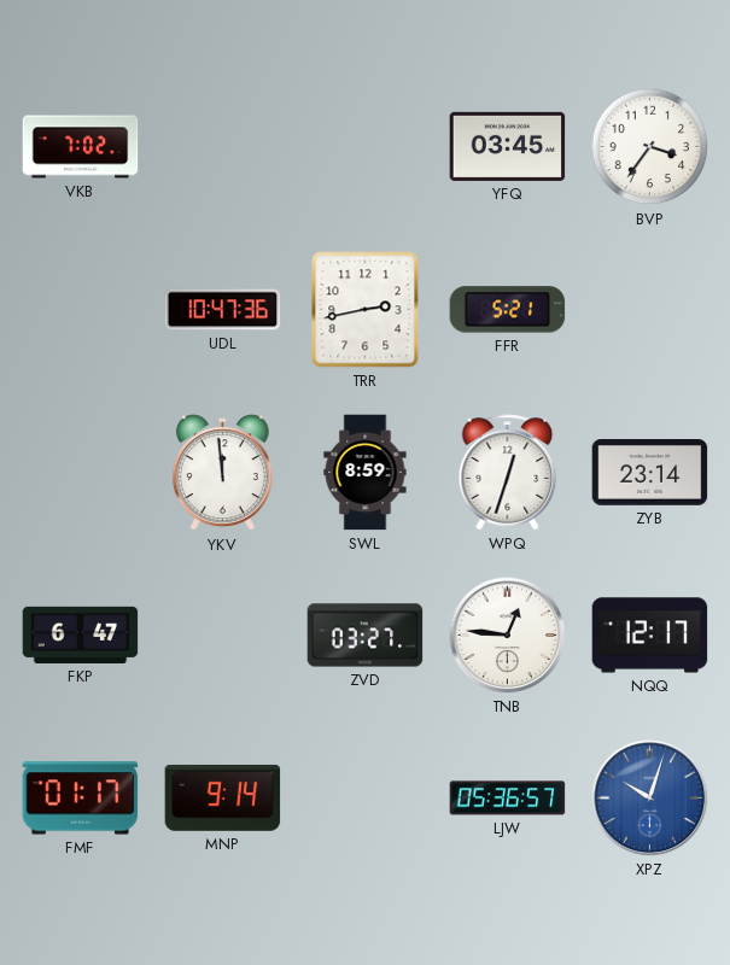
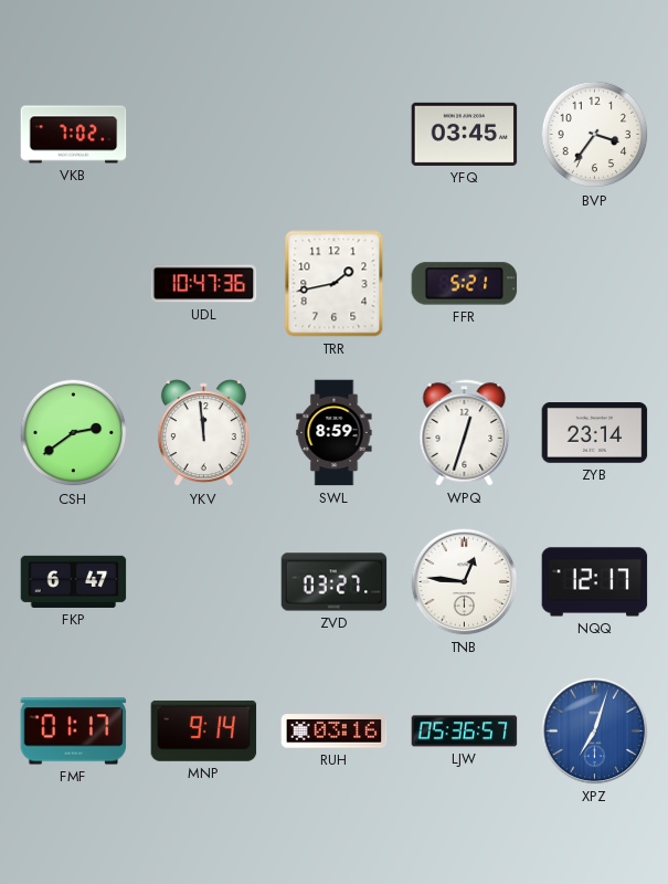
TRR: 2:43 -> 1:43 (335, 284)
CSH: none -> 2:39 (74, 433)
RUH: none -> 03:16 (335, 732)
XPZ: 10:03 -> 7:03 (595, 732)
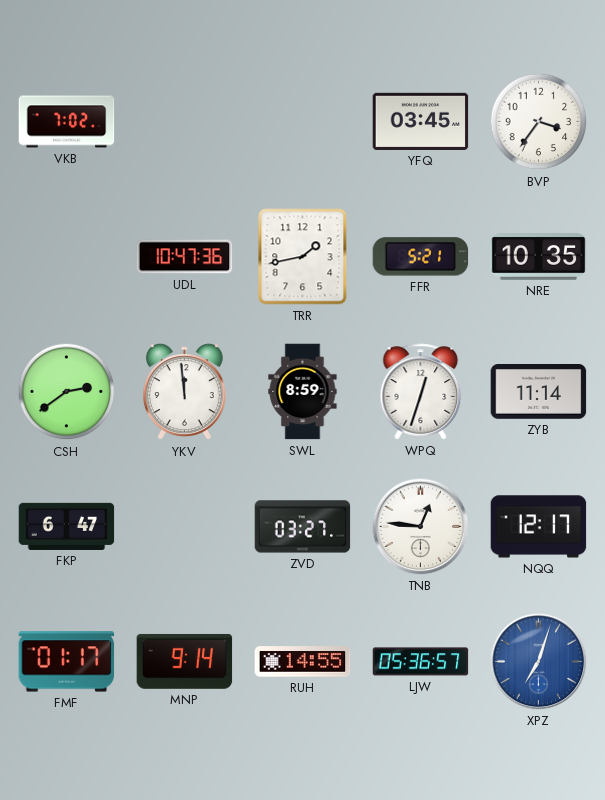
NRE: none -> 10:35 (539, 257)
ZYB: 23:14 -> 11:14 (539, 392)
RUH: 03:16 -> 14:55 (303, 662)
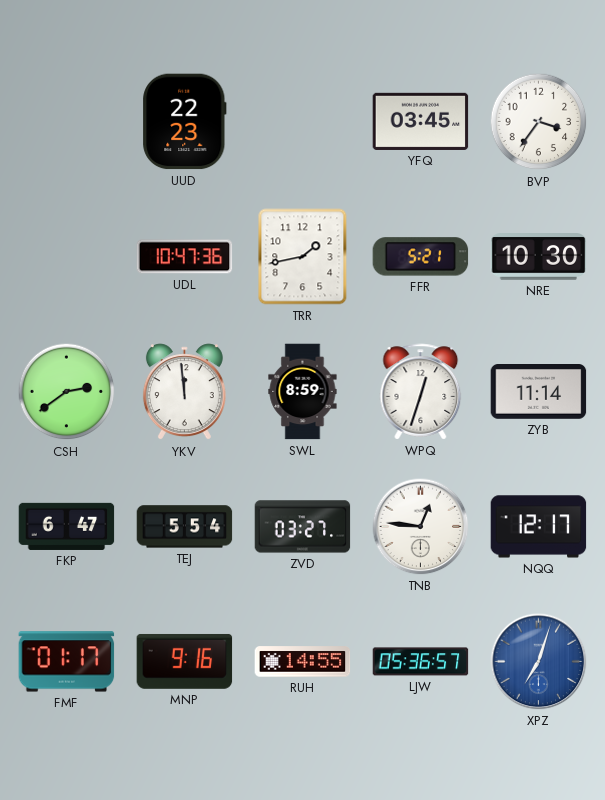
VKB: 7:02 -> none (67, 122)
UUD: none -> 22:23 (185, 122)
NRE: 10:35 -> 10:30 (539, 257)
TEJ: none -> 5:54 (185, 527)
MNP: 9:14 -> 9:16 (185, 661)
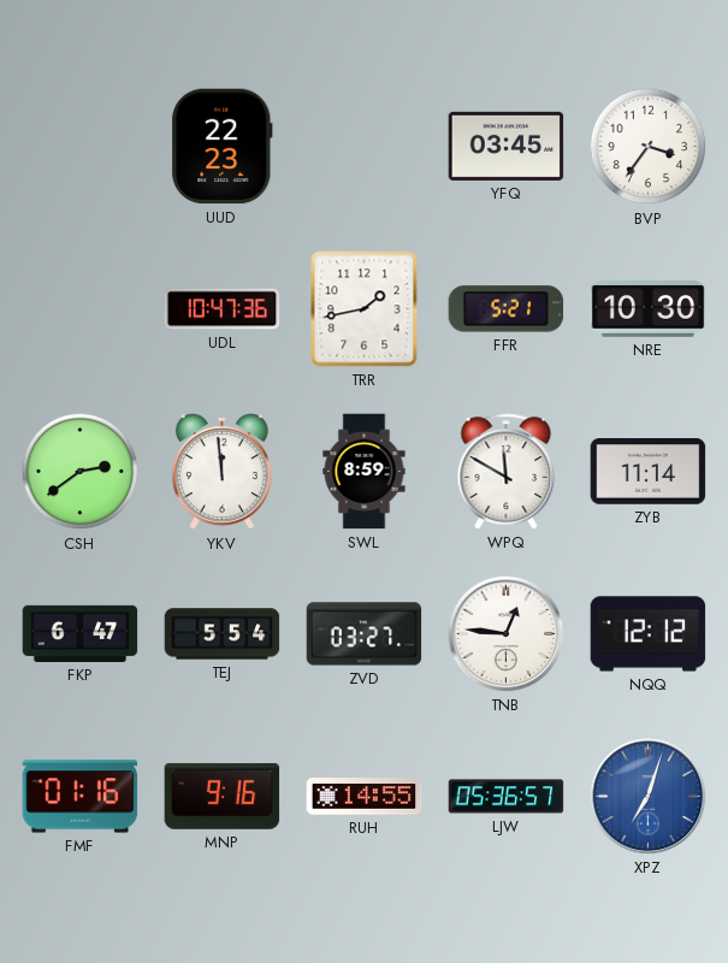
WPQ: 12:33 -> 11:50 (507, 472)
NQQ: 12:17 -> 12:12 (649, 634)
FMF: 01:17 -> 01:16 (81, 797)
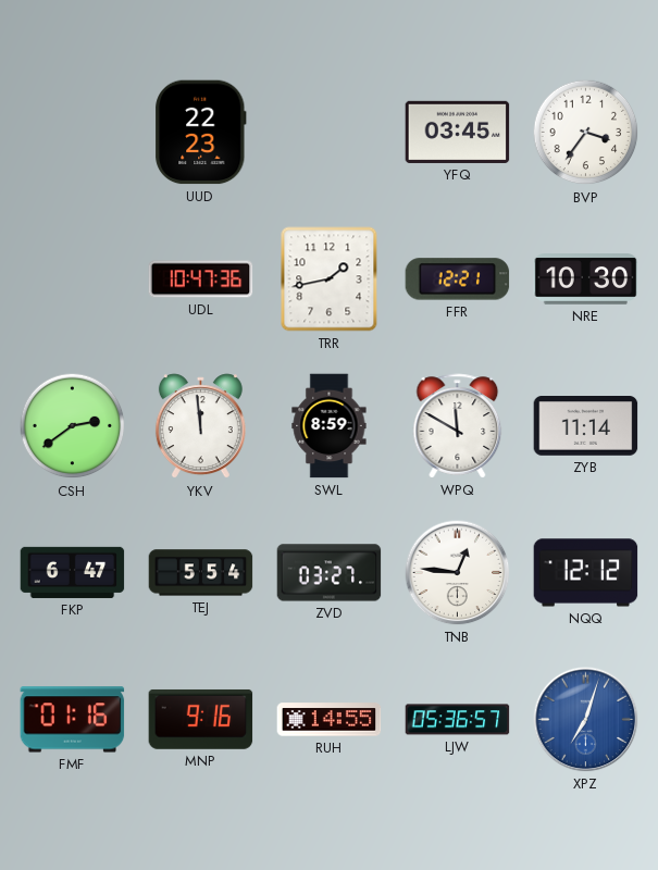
FFR: 5:21 -> 12:21 (458, 279)
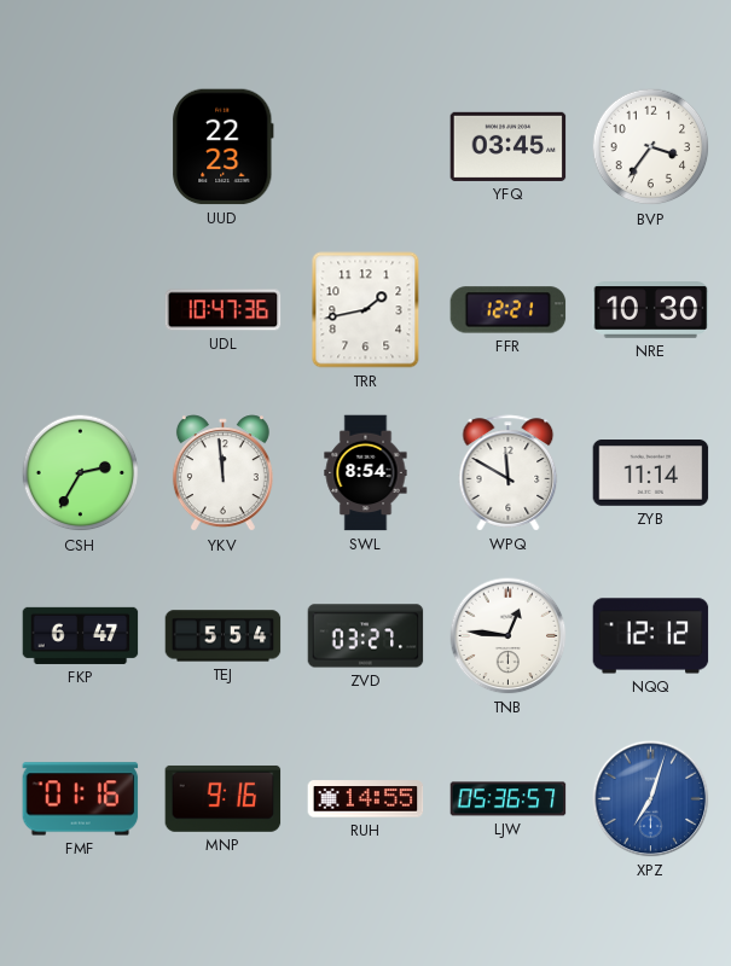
CSH: 2:39 -> 2:35 (81, 473)
SWL: 8:59 -> 8:54 (366, 473)
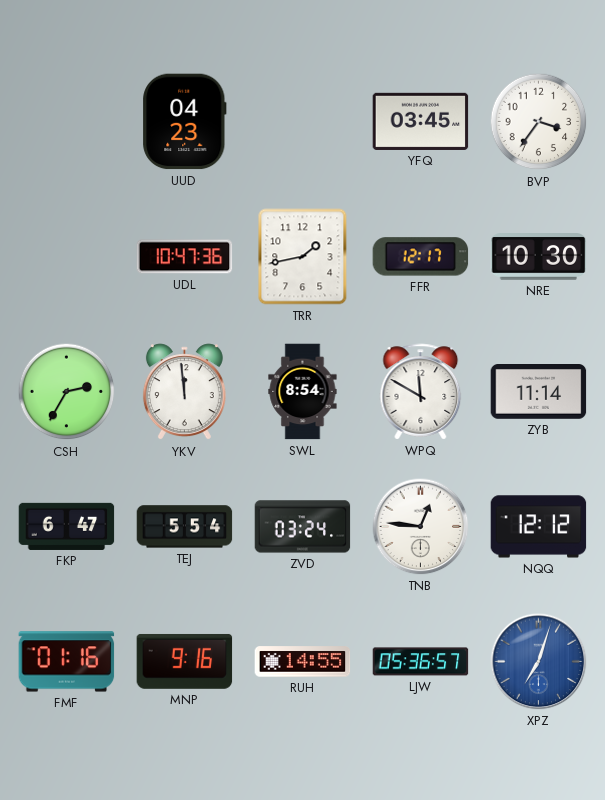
UUD: 22:23 -> 04:23 (185, 122)
FFR: 12:21 -> 12:17 (421, 257)
ZVD: 03:27 -> 03:24 (303, 527)
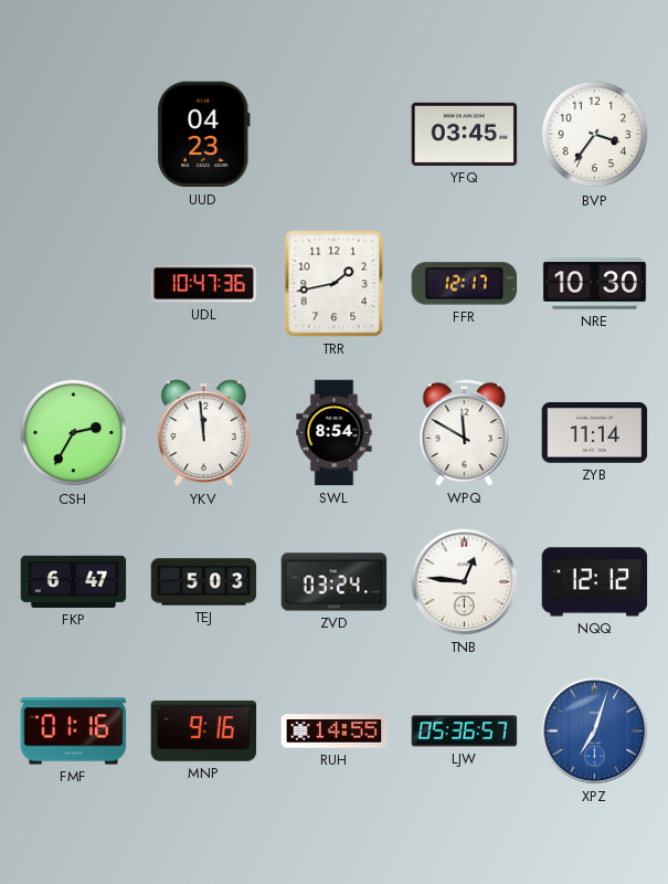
TEJ: 5:54 -> 5:03 (204, 582)
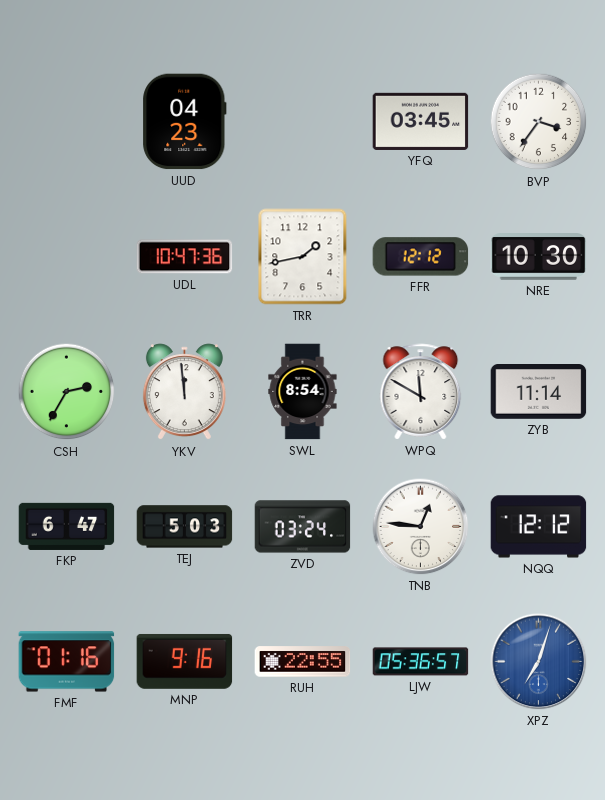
FFR: 12:17 -> 12:12 (421, 257)
RUH: 14:55 -> 22:55 (303, 662)
